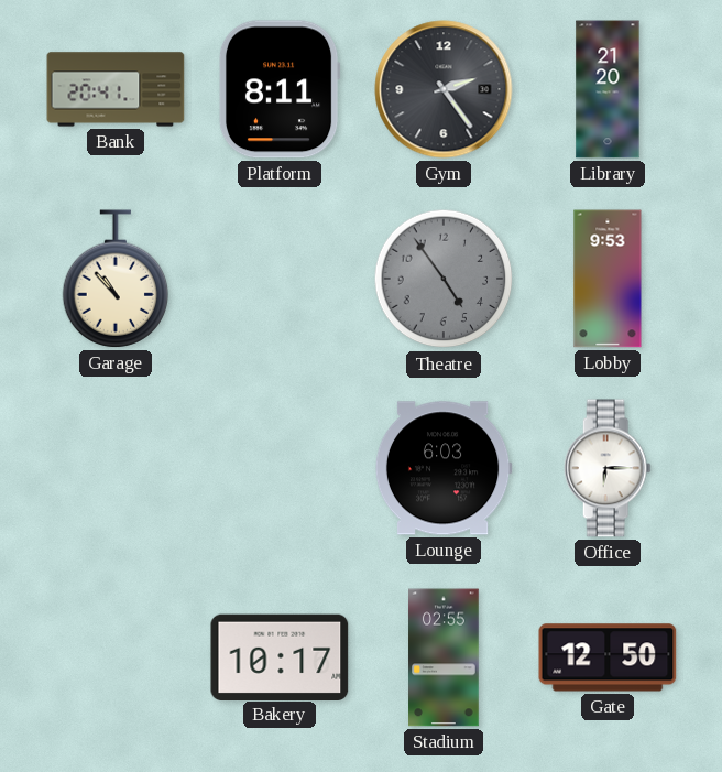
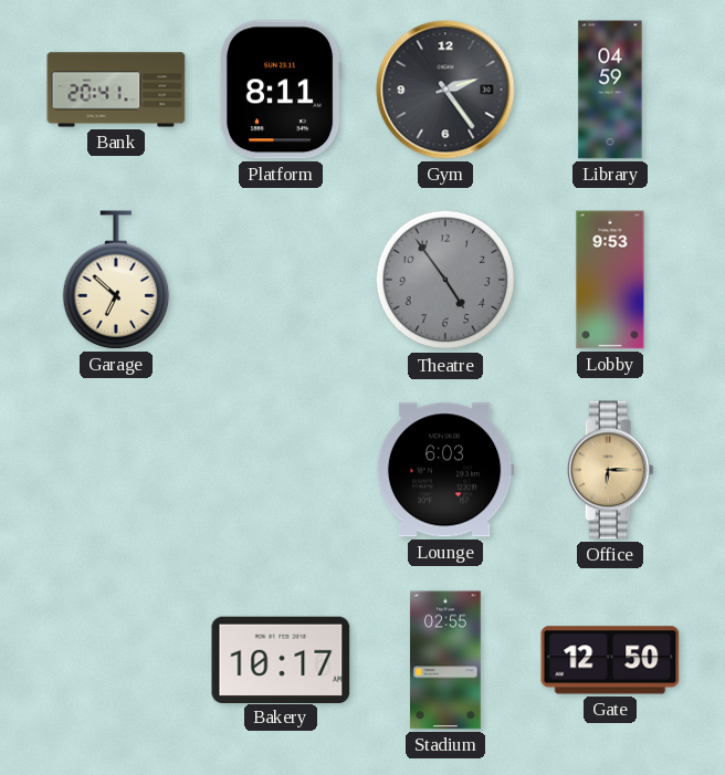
Library: 21:20 -> 04:59 (610, 90)
Garage: 10:53 -> 6:52 (116, 280)
Office dial: white -> champagne (610, 470)
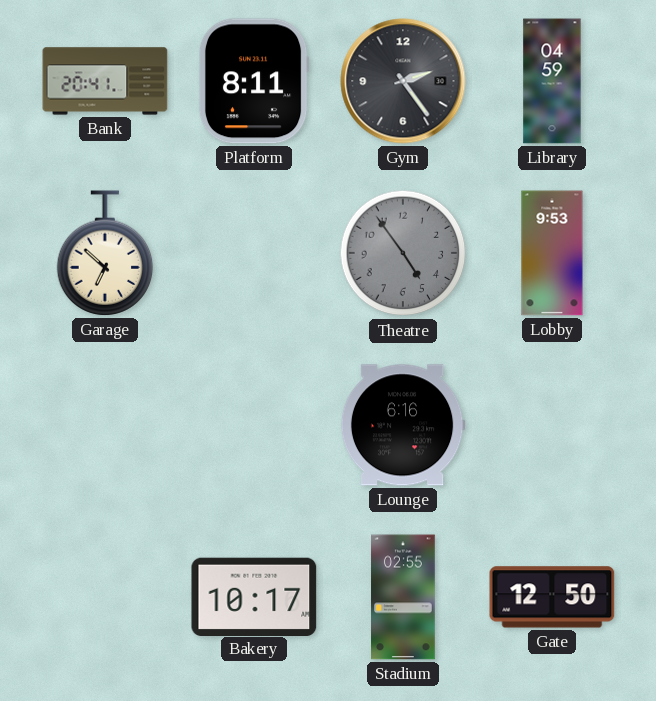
Lounge: 6:03 -> 6:16 (403, 425)
Office: 6:15 -> none (610, 470)
